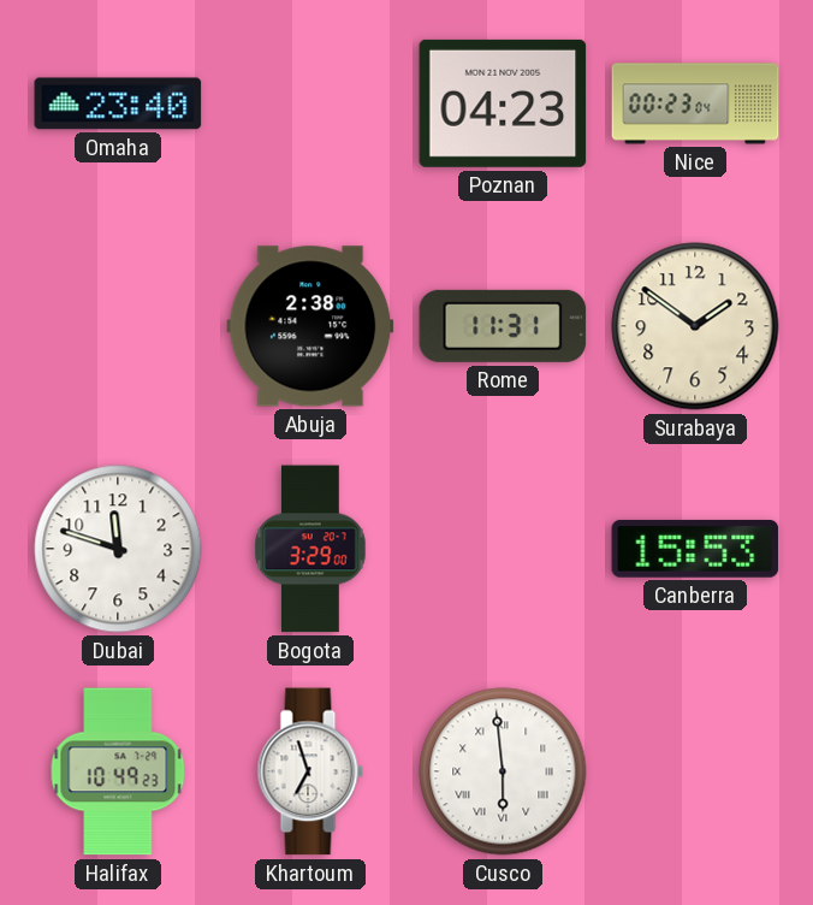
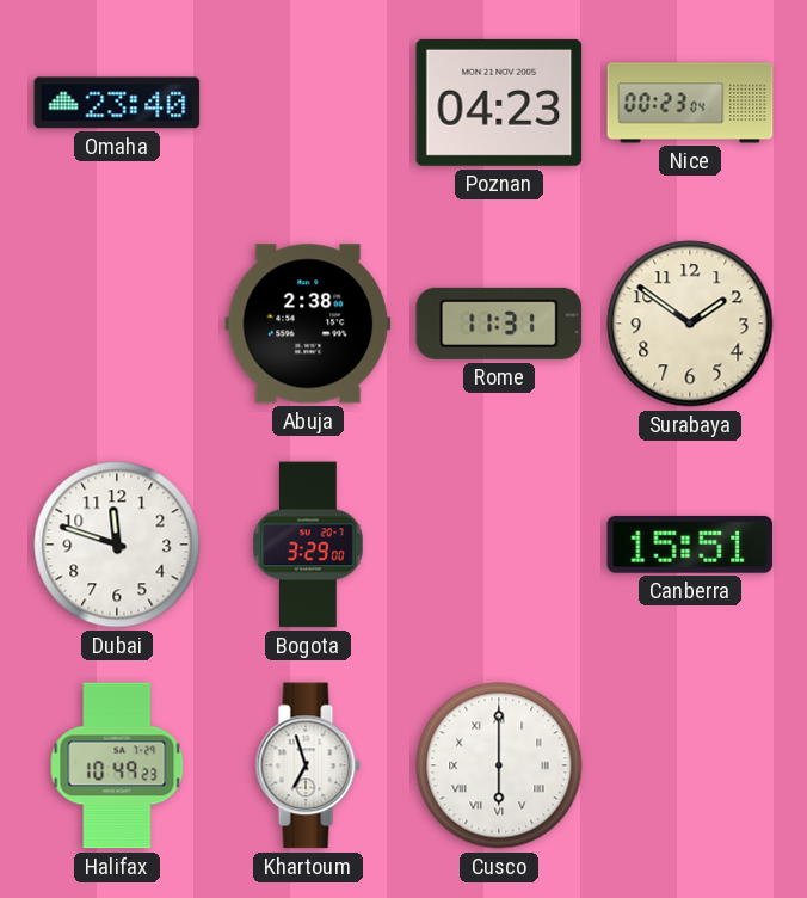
Canberra: 15:53 -> 15:51 (690, 545)
Cusco: 5:59 -> 6:00 (499, 765)
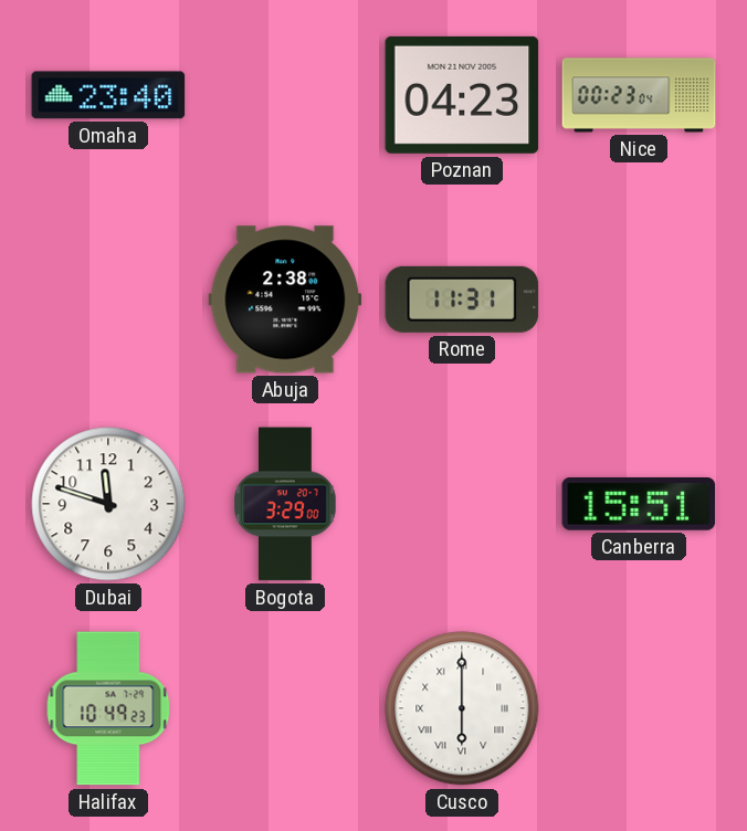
Surabaya: 1:51 -> none (690, 324)
Khartoum: 6:57 -> none (308, 765)
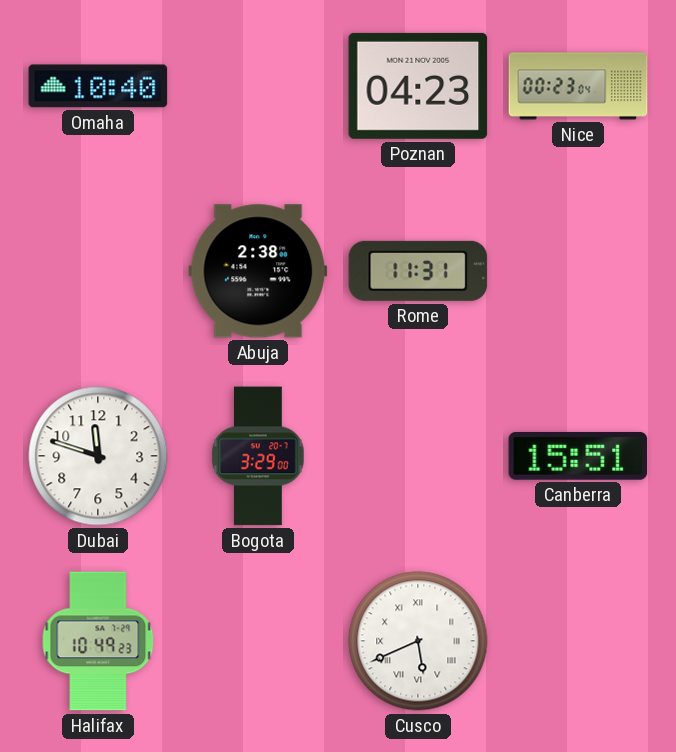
Omaha: 23:40 -> 10:40 (98, 86)
Cusco: 6:00 -> 5:41 (418, 641)
